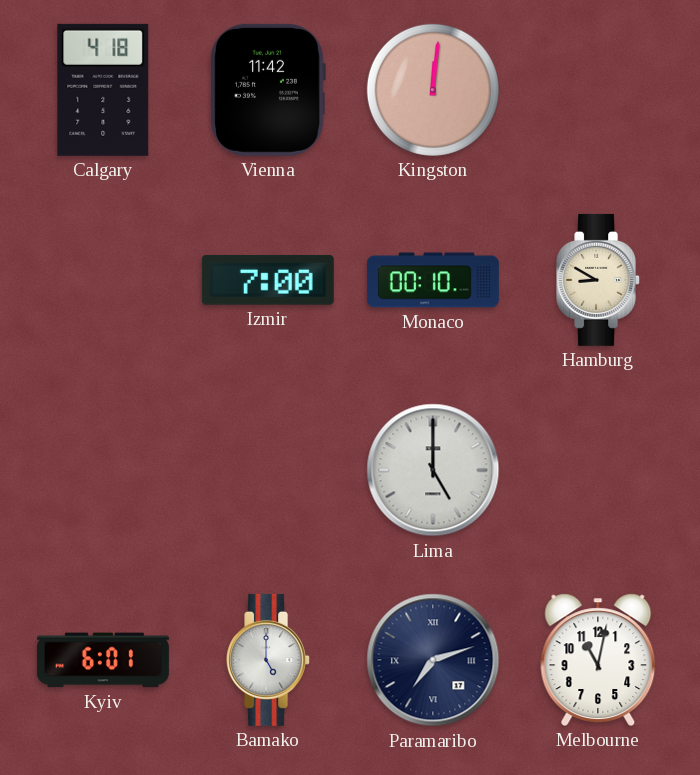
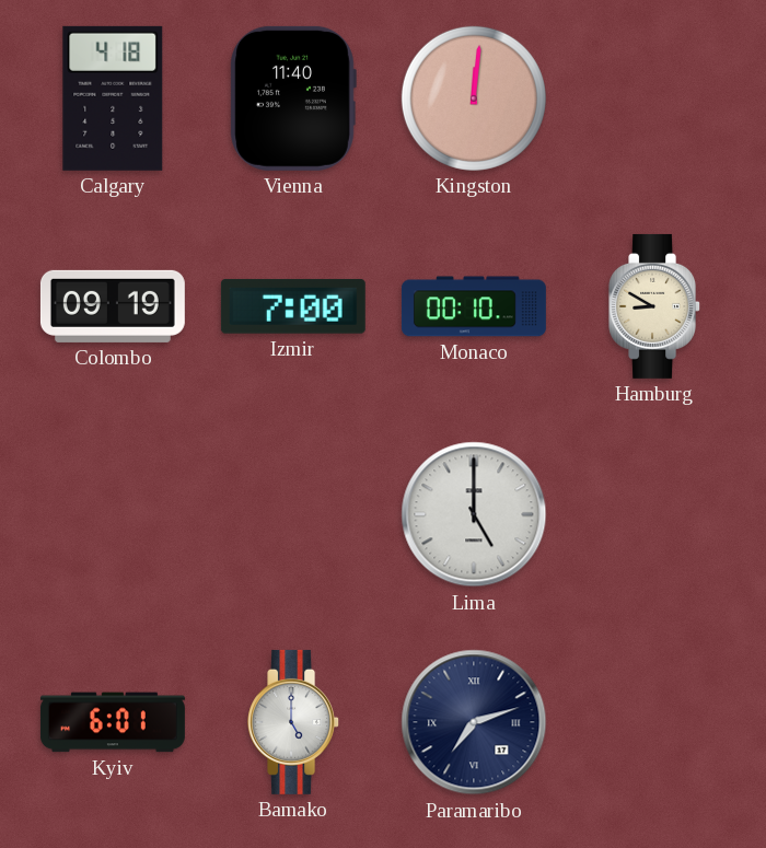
Vienna: 11:42 -> 11:40 (293, 98)
Colombo: none -> 09:19 (113, 306)
Melbourne: 11:02 -> none (598, 660)
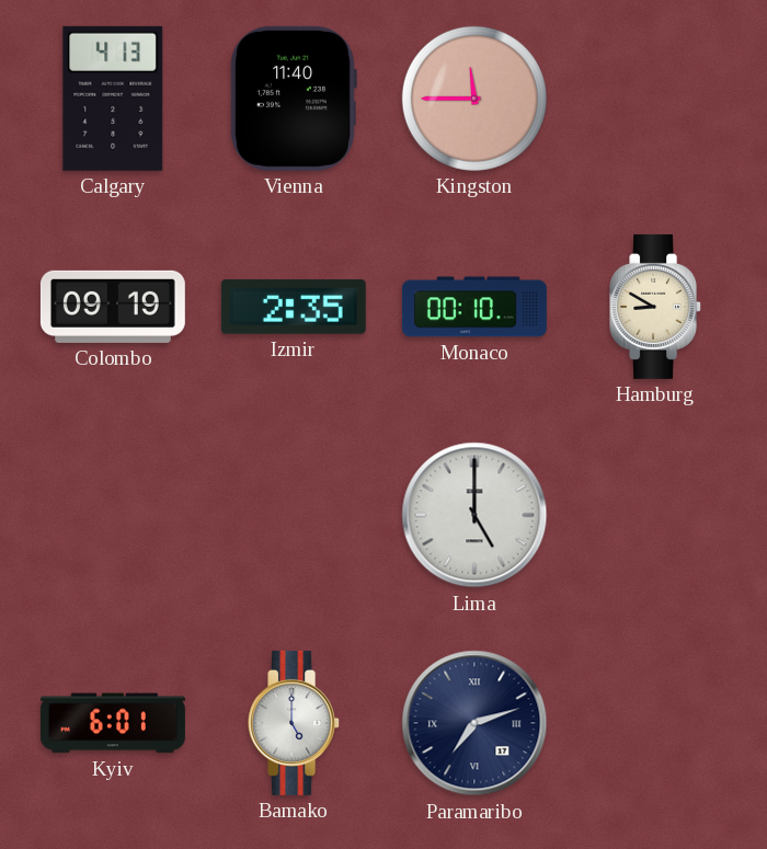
Calgary: 4:18 -> 4:13 (113, 99)
Kingston: 12:01 -> 11:45 (474, 99)
Izmir: 7:00 -> 2:35 (294, 307)
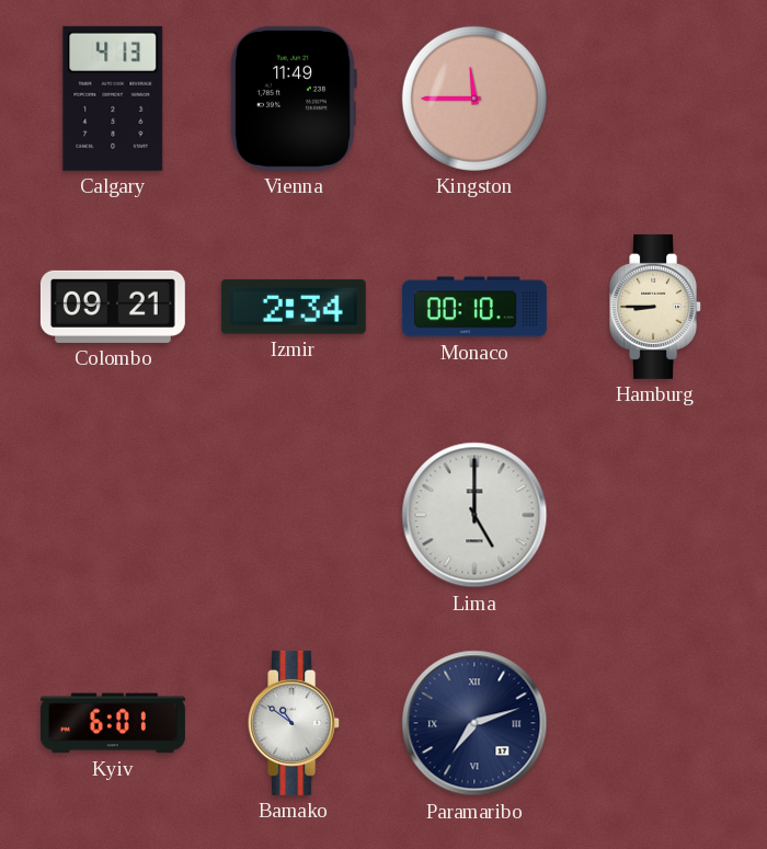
Vienna: 11:40 -> 11:49 (294, 99)
Colombo: 09:19 -> 09:21 (113, 307)
Izmir: 2:35 -> 2:34 (294, 307)
Hamburg: 8:50 -> 8:45 (656, 307)
Bamako: 5:00 -> 10:51 (295, 723)
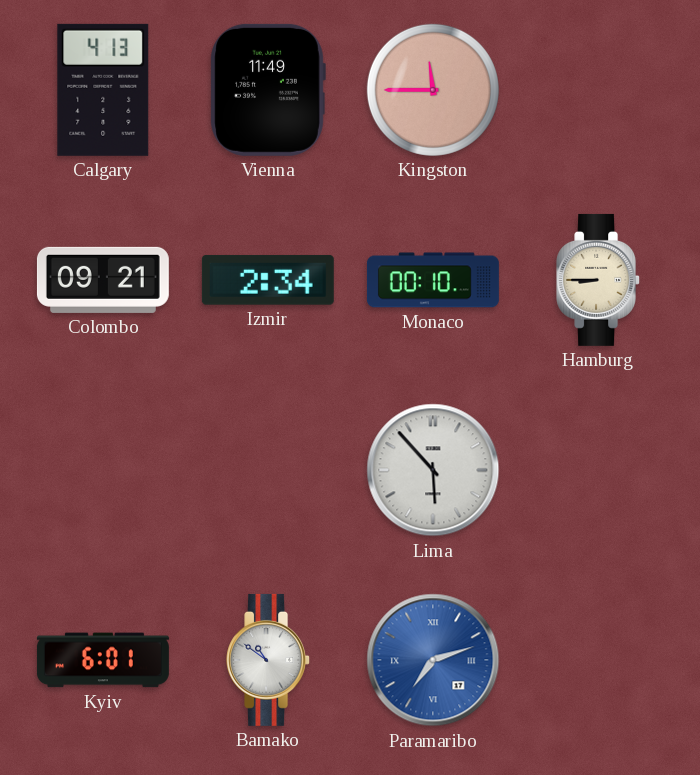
Lima: 5:00 -> 5:53 (433, 470)
Paramaribo dial: navy -> blue (433, 660)
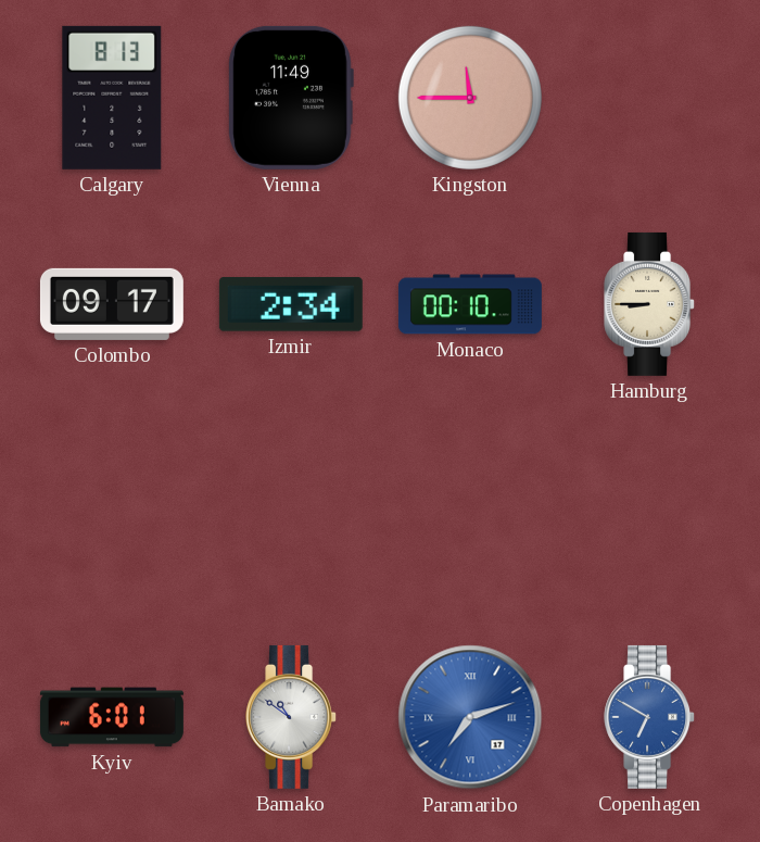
Calgary: 4:13 -> 8:13 (112, 98)
Colombo: 09:21 -> 09:17 (112, 304)
Lima: 5:53 -> none (433, 470)
Copenhagen: none -> 6:50 (650, 717)
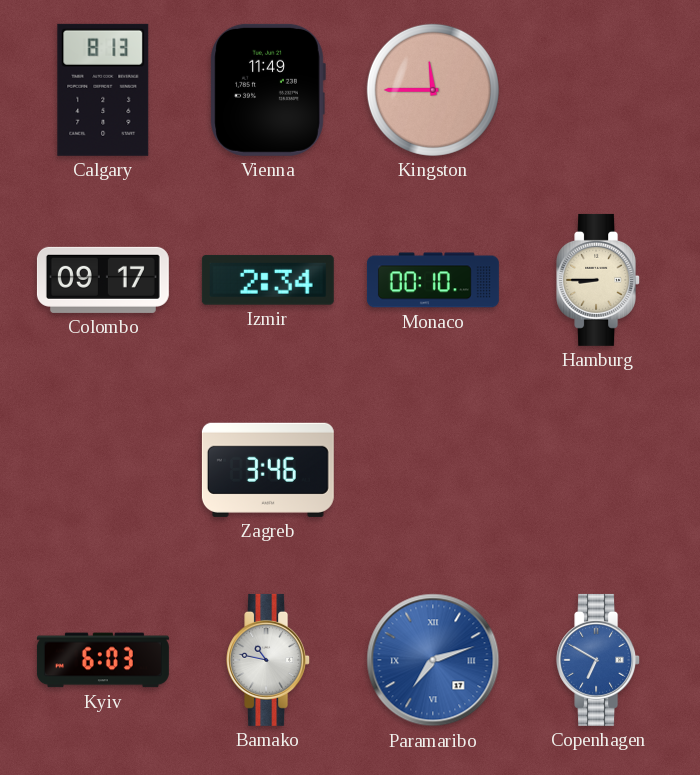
Zagreb: none -> 3:46 (268, 470)
Kyiv: 6:01 -> 6:03 (103, 660)
Bamako: 10:51 -> 10:47 (269, 660)
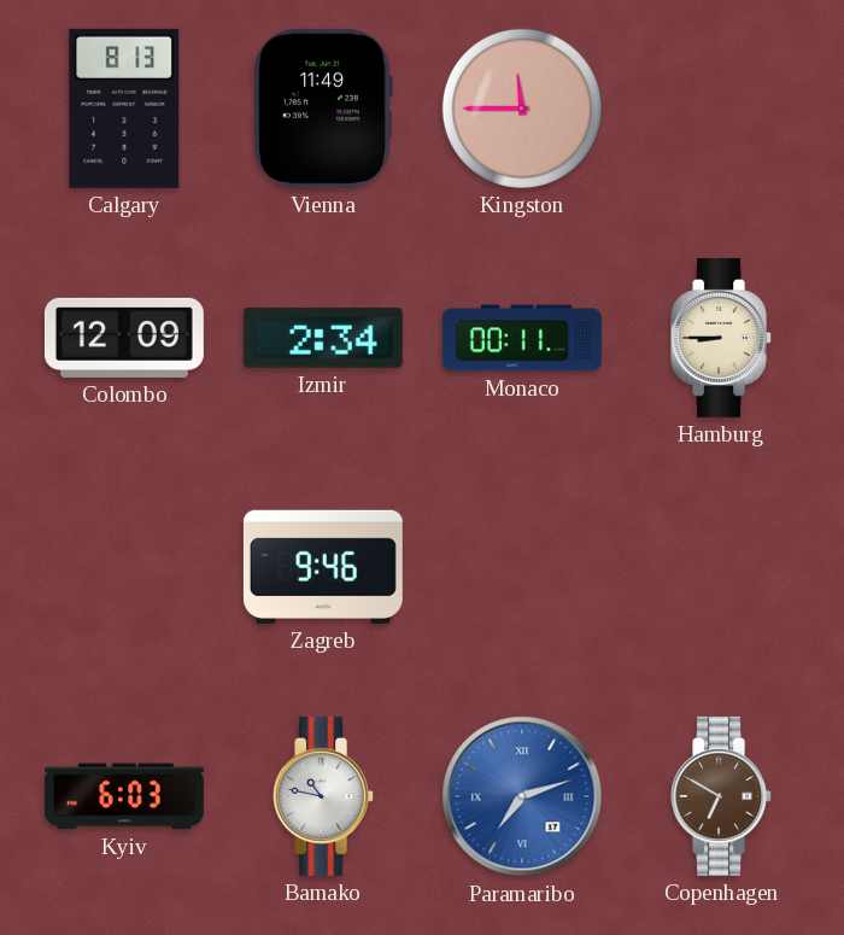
Colombo: 09:17 -> 12:09 (124, 338)
Monaco: 00:10 -> 00:11 (522, 338)
Zagreb: 3:46 -> 9:46 (323, 567)
Copenhagen dial: blue -> brown (722, 796)
